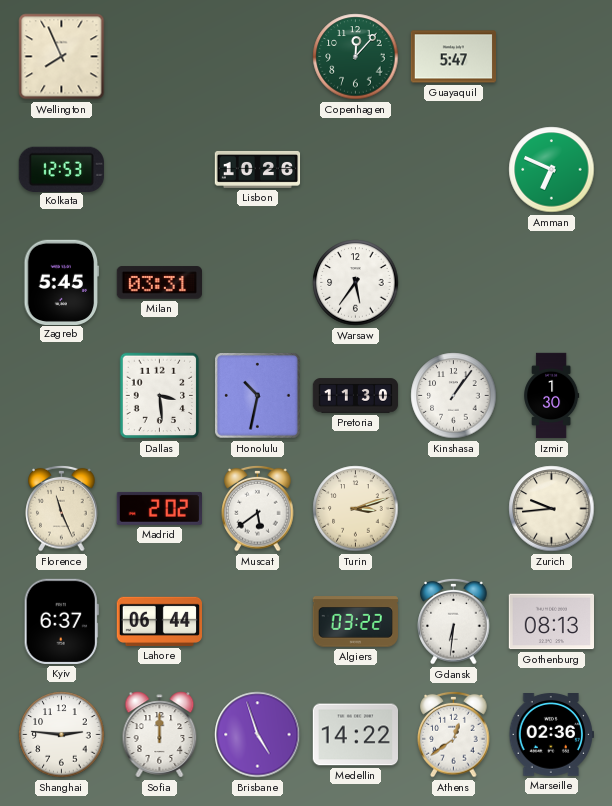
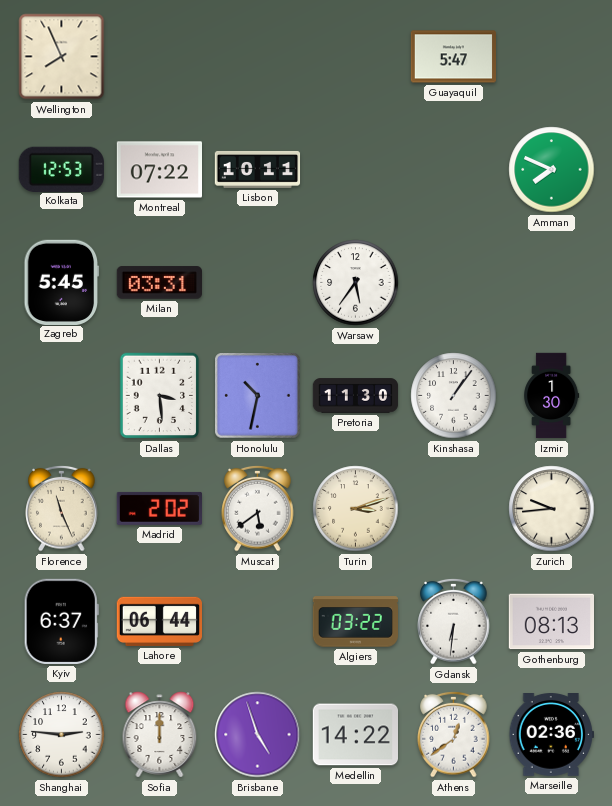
Copenhagen: 12:07 -> none (356, 57)
Montreal: none -> 07:22 (159, 170)
Lisbon: 10:26 -> 10:11 (258, 169)
Amman: 6:49 -> 7:49 (552, 170)
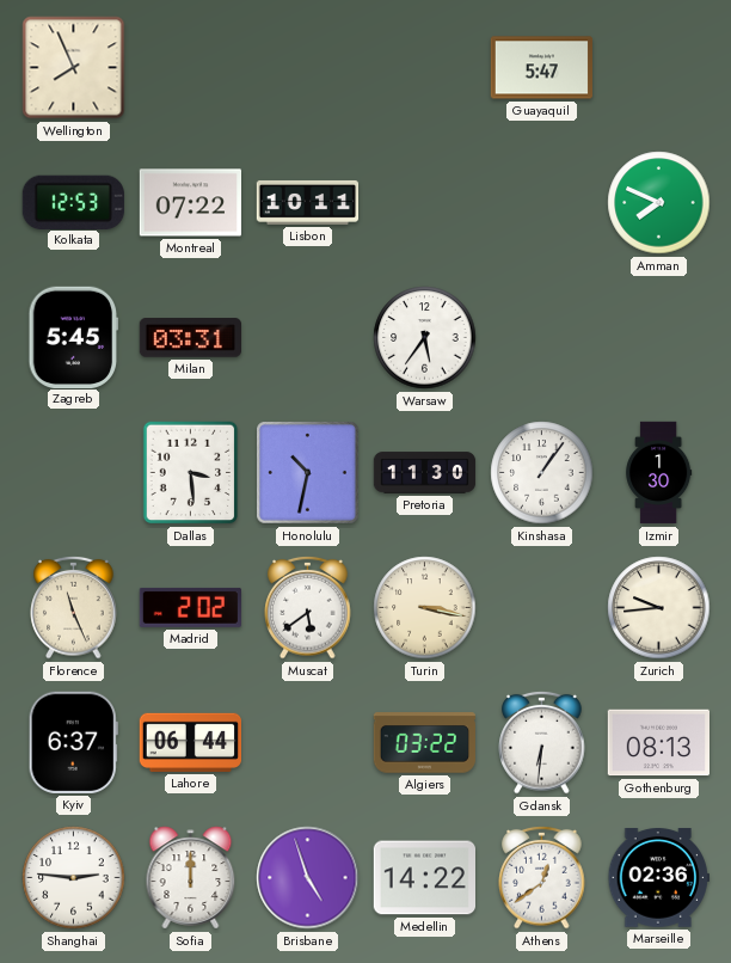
Turin: 3:12 -> 3:17 (425, 608)
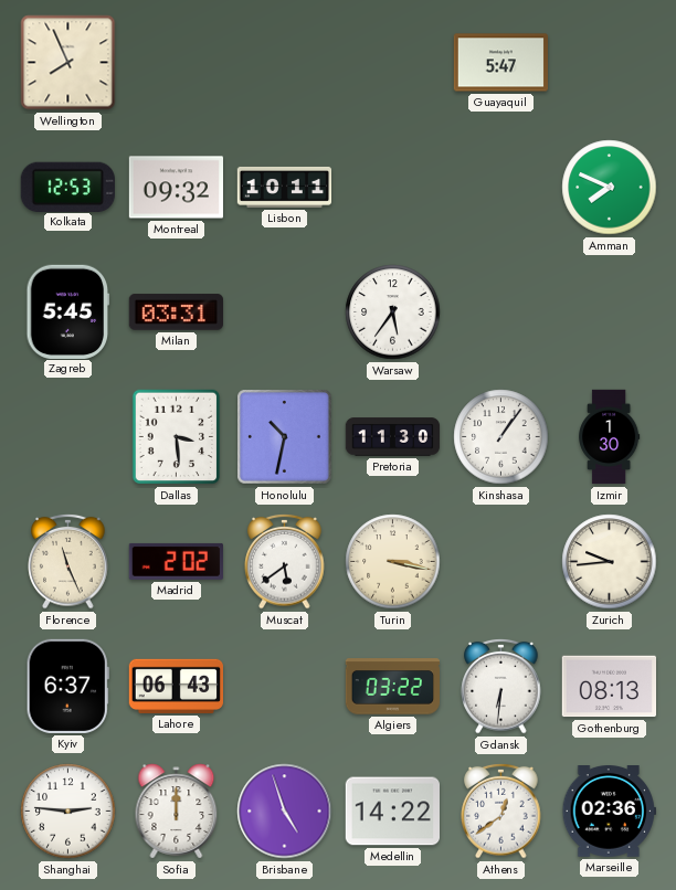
Montreal: 07:22 -> 09:32 (176, 188)
Lahore: 06:44 -> 06:43 (176, 686)
